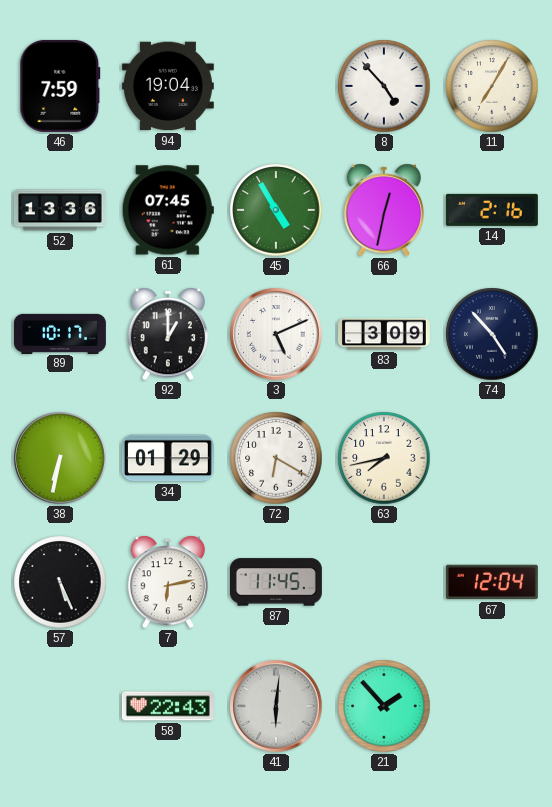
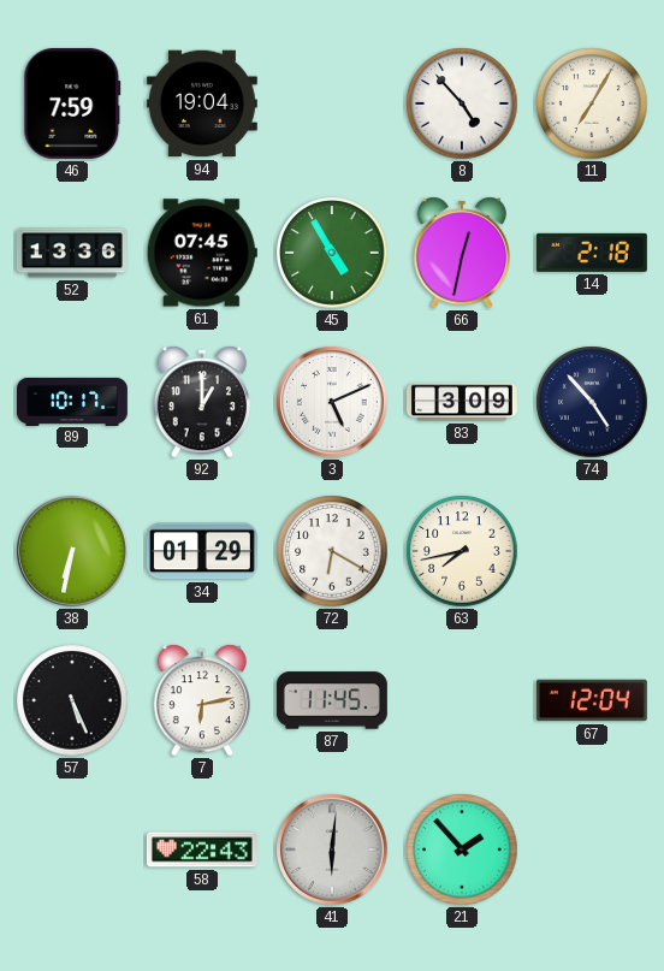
14: 2:16 -> 2:18 (592, 253)
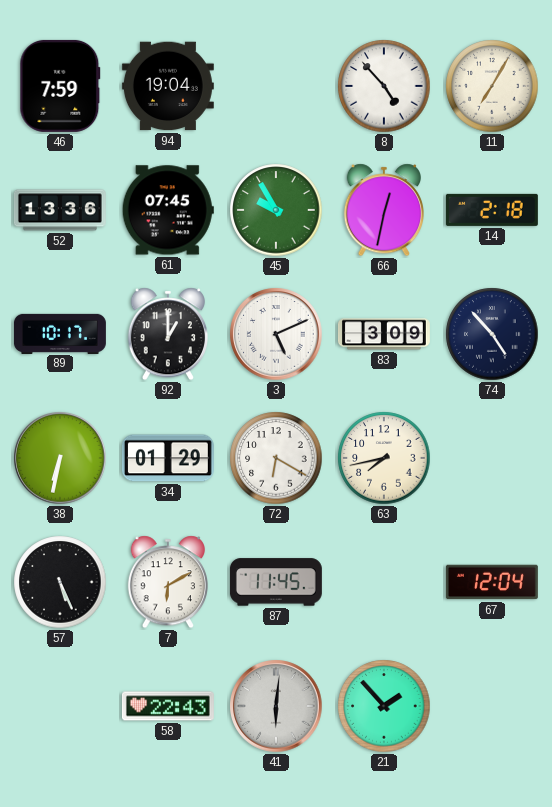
45: 4:55 -> 9:55 (276, 210)
7: 6:13 -> 6:10 (167, 582)
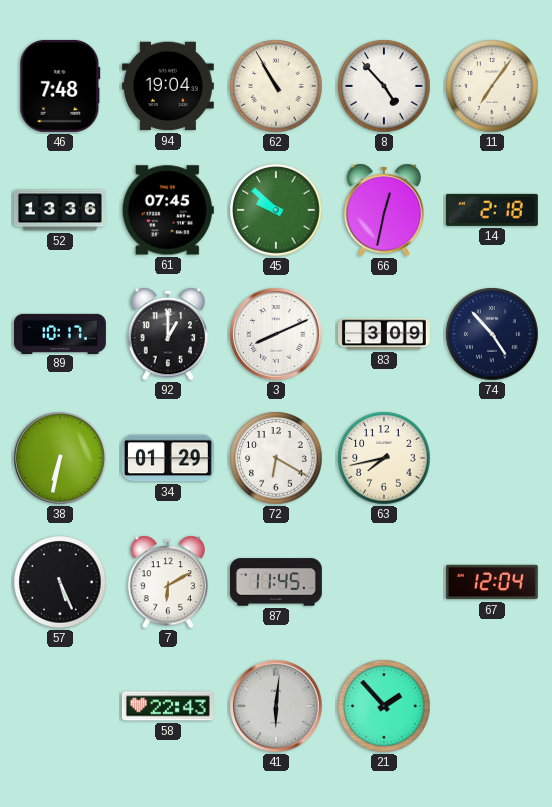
46: 7:59 -> 7:48 (60, 86)
62: none -> 10:55 (276, 86)
11: 7:05 -> 7:06 (492, 86)
45: 9:55 -> 9:52 (276, 210)
3: 5:11 -> 8:11 (276, 334)
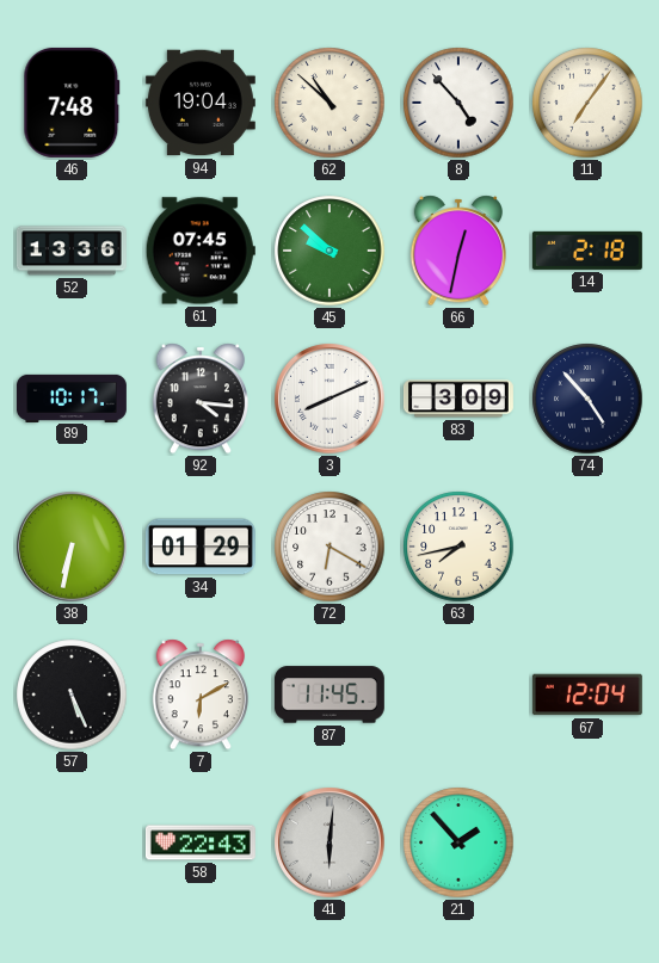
62: 10:55 -> 10:52 (329, 103)
92: 1:00 -> 4:16 (199, 399)
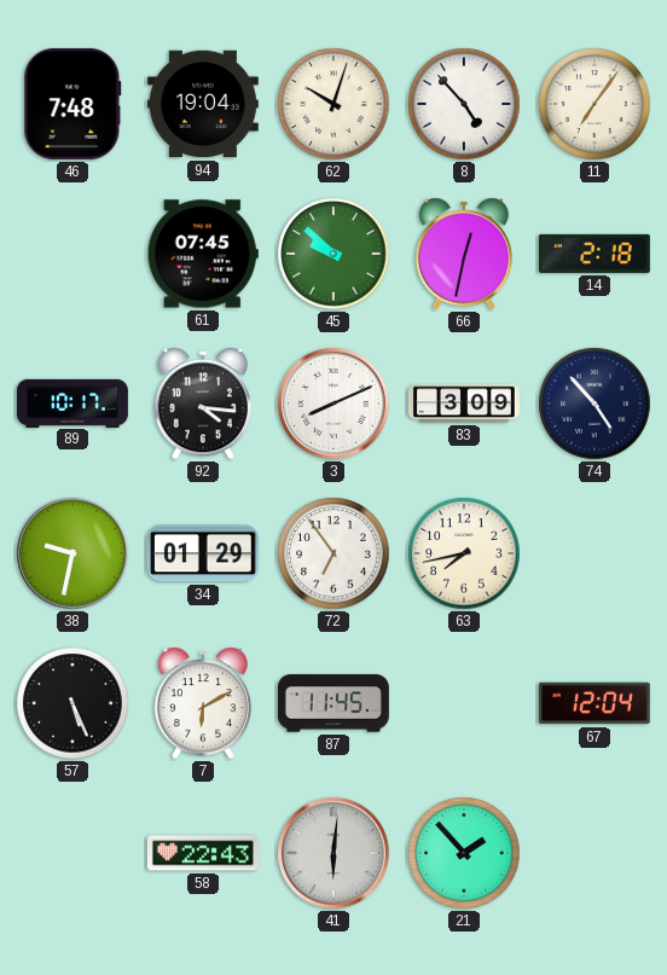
62: 10:52 -> 10:03 (333, 104)
52: 13:36 -> none (72, 251)
38: 6:32 -> 9:32 (72, 553)
72: 6:20 -> 6:54 (333, 553)
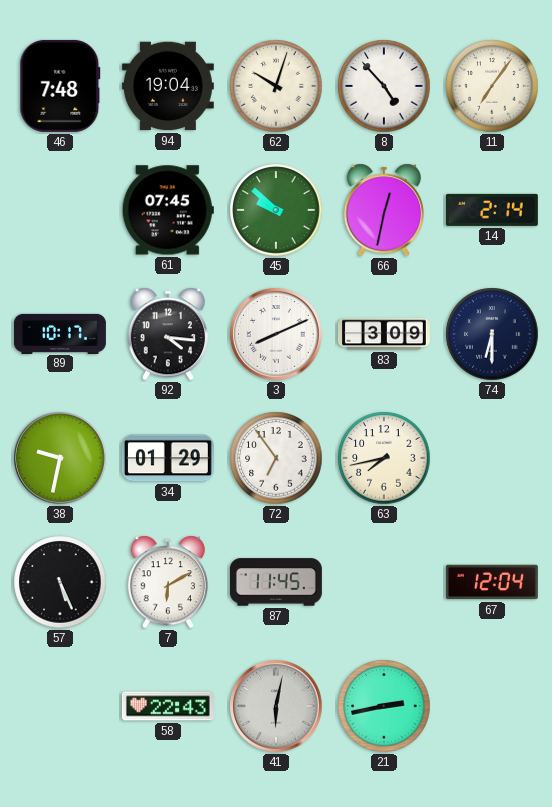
14: 2:18 -> 2:14 (492, 210)
74: 4:53 -> 6:30 (492, 334)
41: 6:01 -> 6:02 (276, 706)
21: 1:53 -> 2:43 (384, 706)
